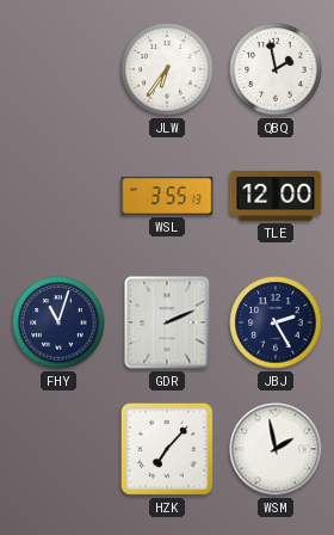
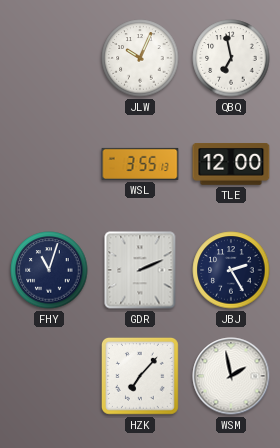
JLW: 6:36 -> 10:04 (140, 58)
QBQ: 1:58 -> 6:58 (231, 58)
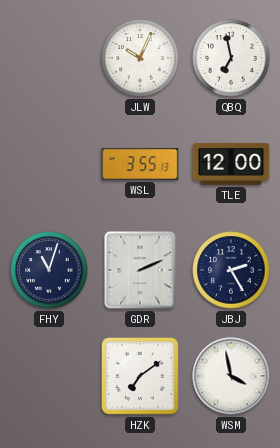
HZK: 7:07 -> 7:09 (140, 376)
WSM: 1:58 -> 3:58 (231, 376)
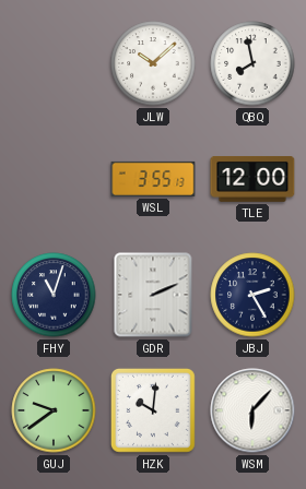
JLW: 10:04 -> 10:08 (153, 63)
QBQ: 6:58 -> 7:58 (252, 63)
GUJ: none -> 9:39 (54, 410)
HZK: 7:09 -> 10:01 (153, 410)
WSM: 3:58 -> 6:07 (252, 410)
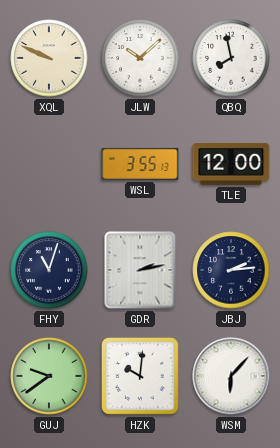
XQL: none -> 9:49 (49, 58)
GDR: 2:11 -> 2:13 (140, 270)
JBJ: 2:25 -> 2:14 (231, 270)
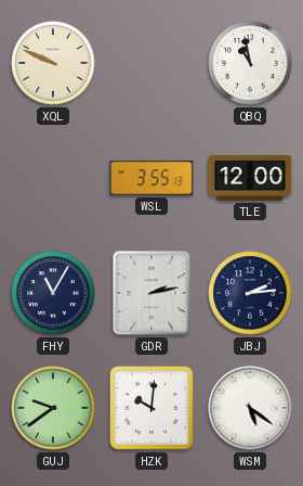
JLW: 10:08 -> none (140, 58)
QBQ: 7:58 -> 10:58 (250, 63)
FHY: 11:03 -> 11:05 (53, 293)
WSM: 6:07 -> 5:21 (250, 408)
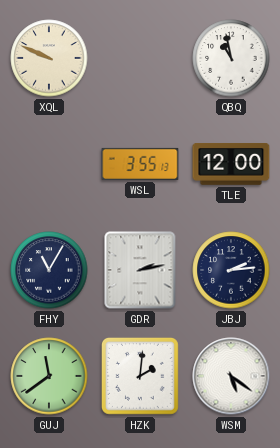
GUJ: 9:39 -> 11:39 (49, 376)
HZK: 10:01 -> 2:01 (140, 376)
